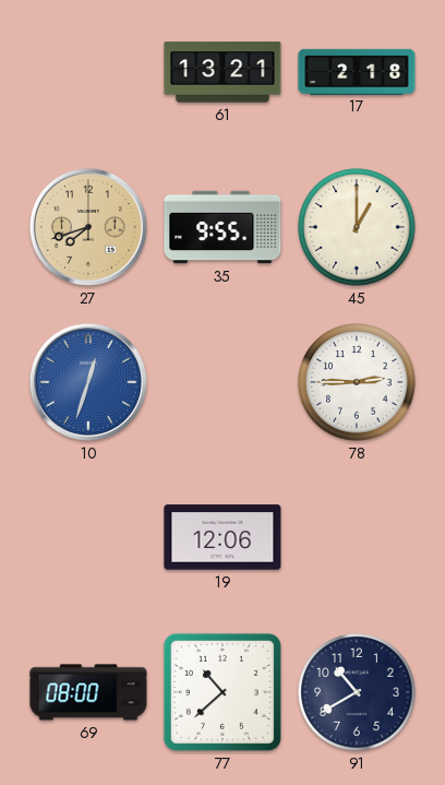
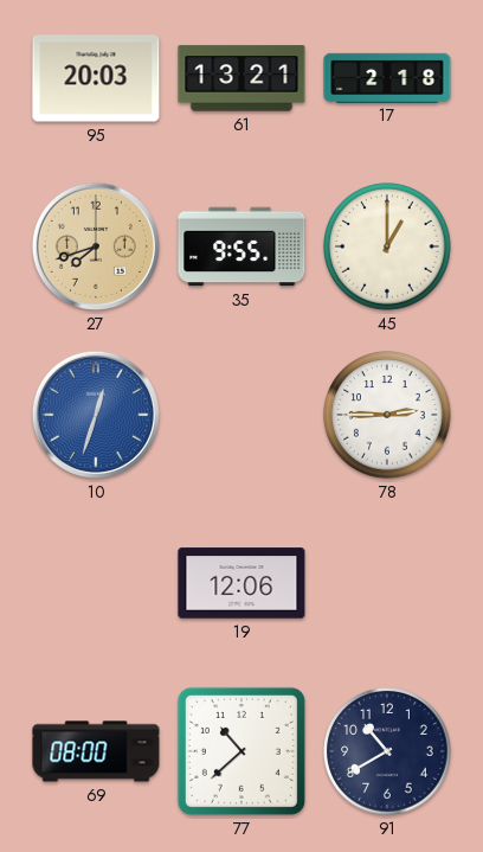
95: none -> 20:03 (96, 78)
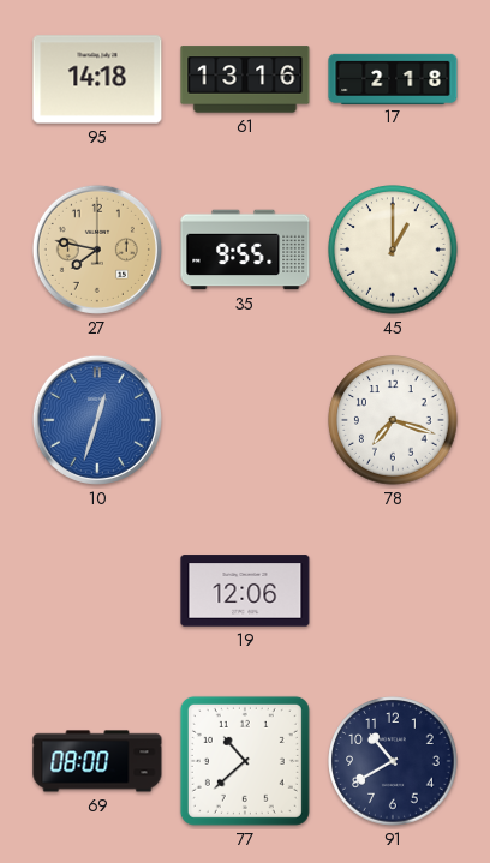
95: 20:03 -> 14:18 (97, 79)
61: 13:21 -> 13:16 (245, 79)
27: 7:42 -> 7:47 (97, 250)
78: 2:45 -> 7:18 (393, 420)
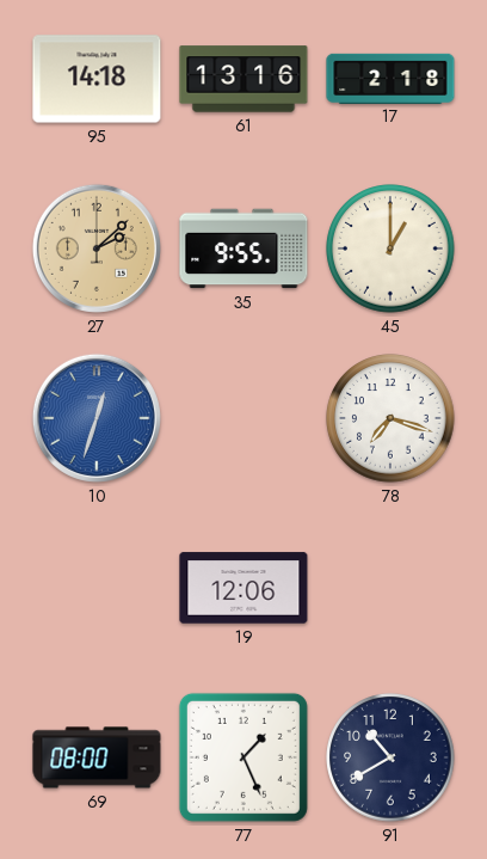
27: 7:47 -> 2:08 (97, 249)
77: 10:38 -> 1:26 (243, 757)
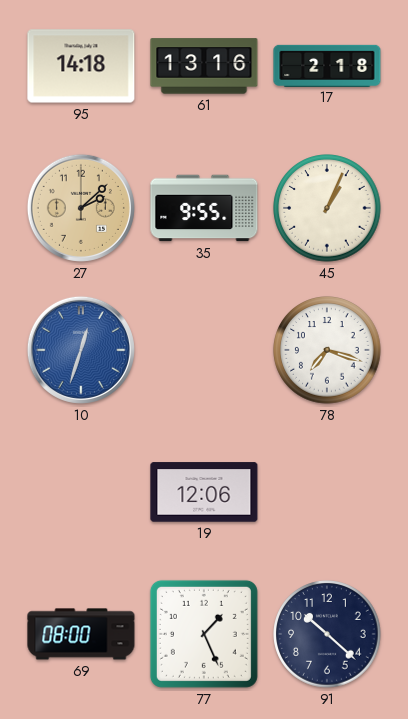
45: 1:00 -> 1:04 (327, 208)
91: 10:40 -> 10:22 (327, 634)
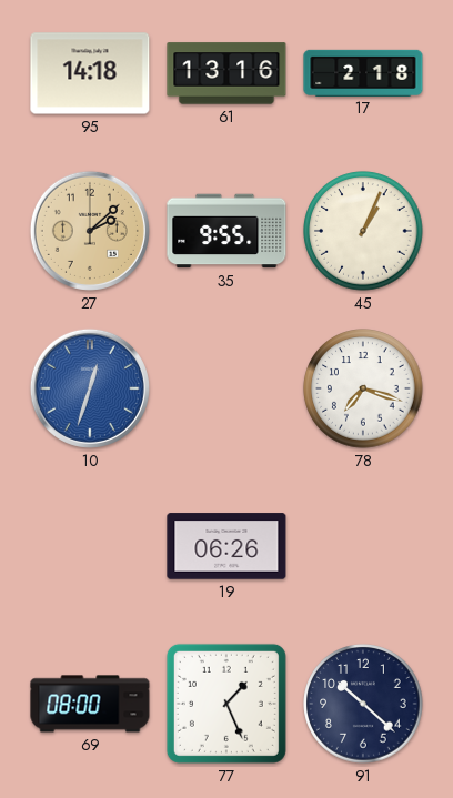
19: 12:06 -> 06:26 (226, 546)
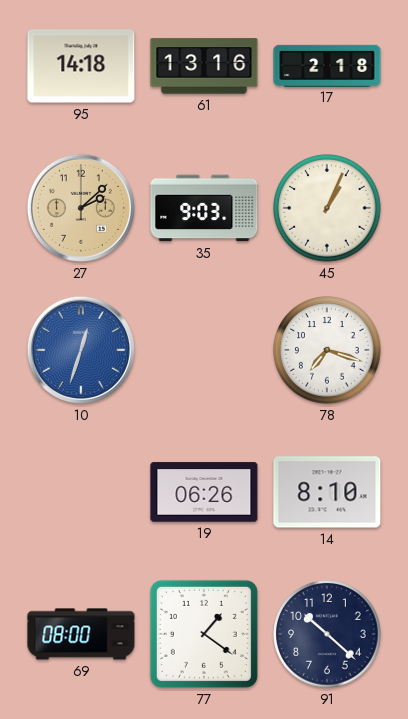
35: 9:55 -> 9:03 (204, 208)
14: none -> 8:10 (327, 492)
77: 1:26 -> 1:21 (204, 634)
